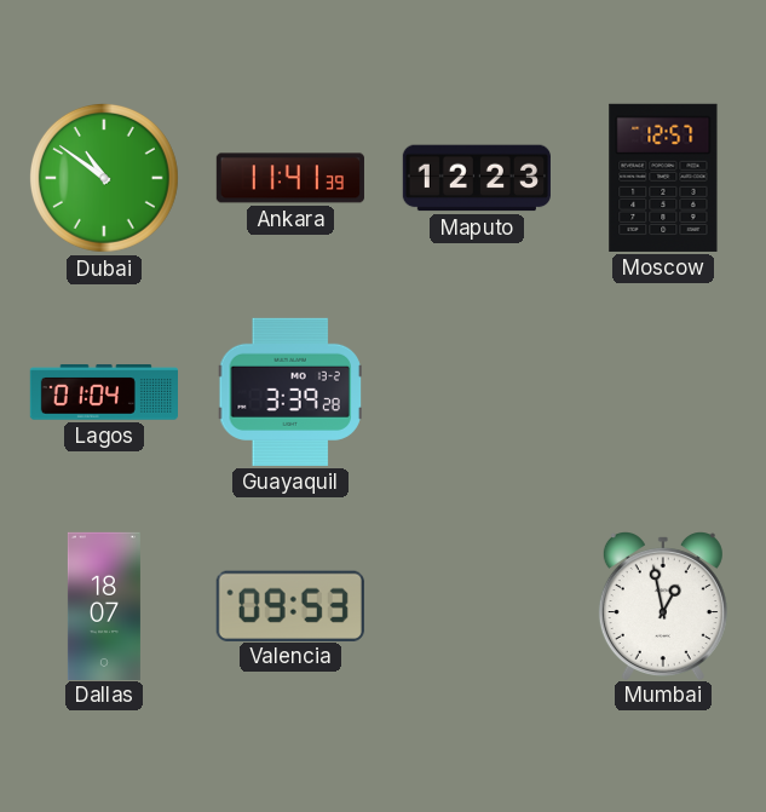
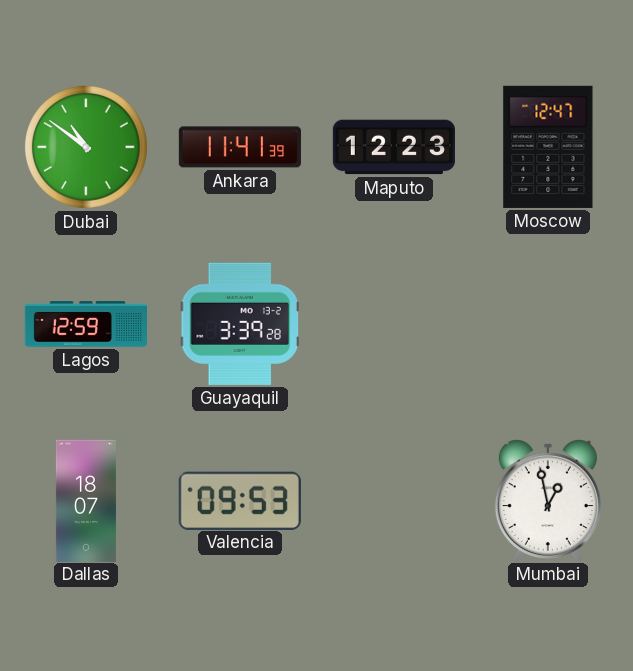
Moscow: 12:57 -> 12:47 (548, 147)
Lagos: 01:04 -> 12:59 (85, 324)
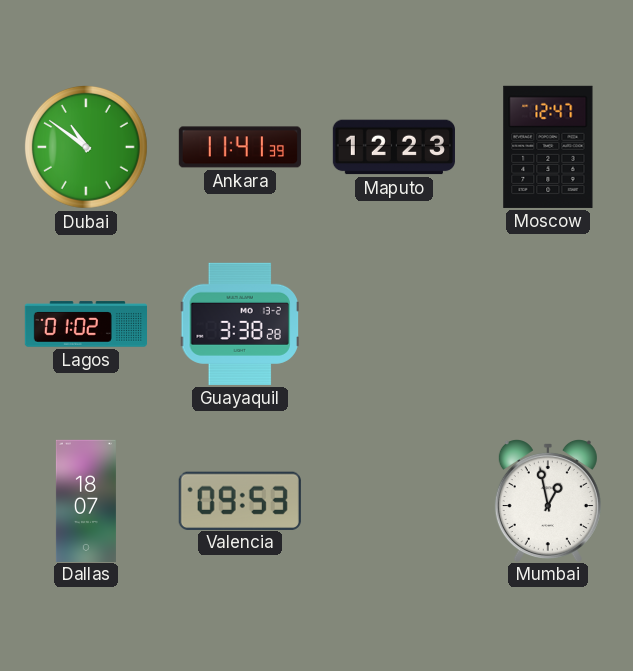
Lagos: 12:59 -> 01:02 (85, 324)
Guayaquil: 3:39 -> 3:38 (240, 324)
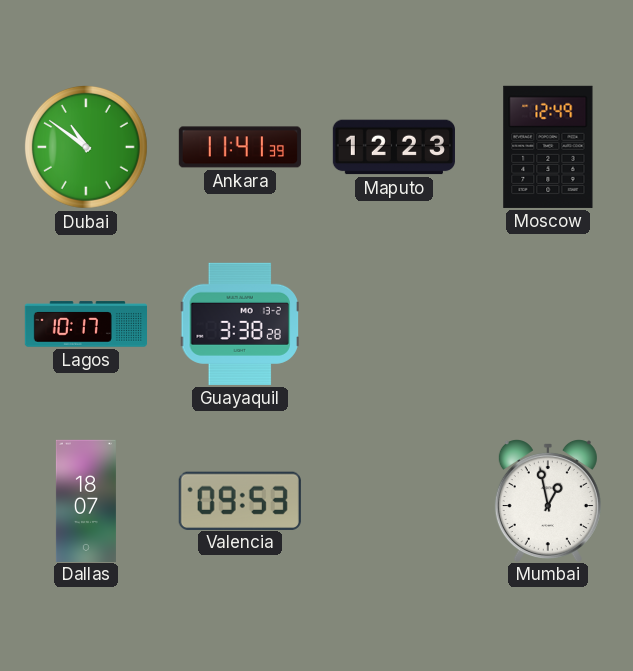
Moscow: 12:47 -> 12:49 (548, 147)
Lagos: 01:02 -> 10:17 (85, 324)
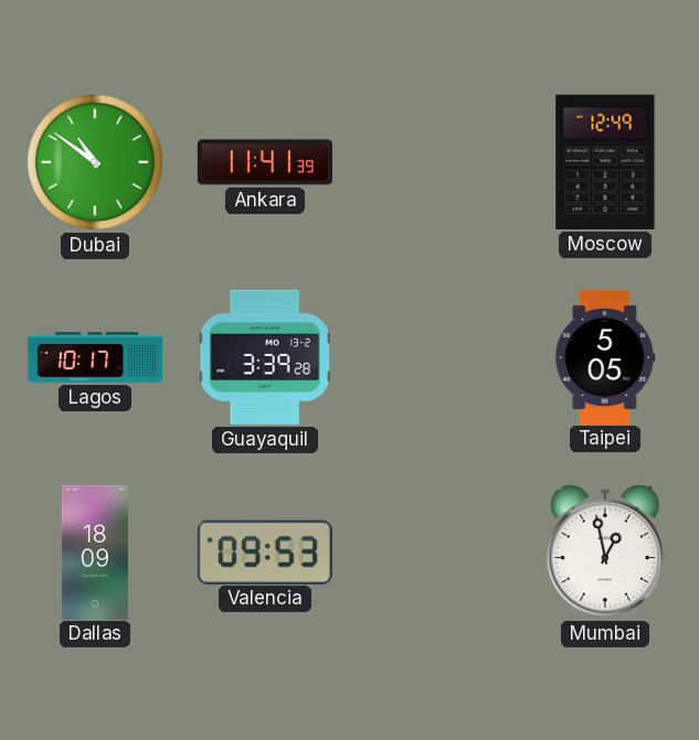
Maputo: 12:23 -> none (394, 147)
Guayaquil: 3:38 -> 3:39 (265, 357)
Taipei: none -> 5:05 (605, 356)
Dallas: 18:07 -> 18:09 (95, 551)
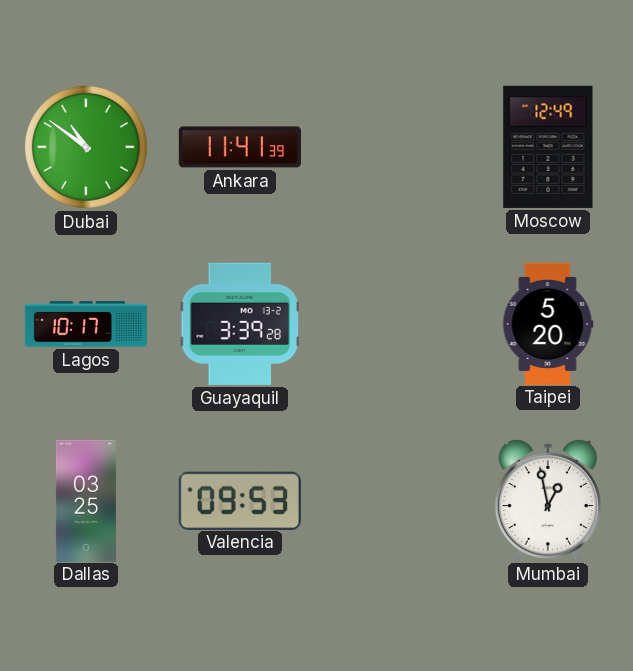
Taipei: 5:05 -> 5:20 (548, 323)
Dallas: 18:09 -> 03:25 (86, 500)
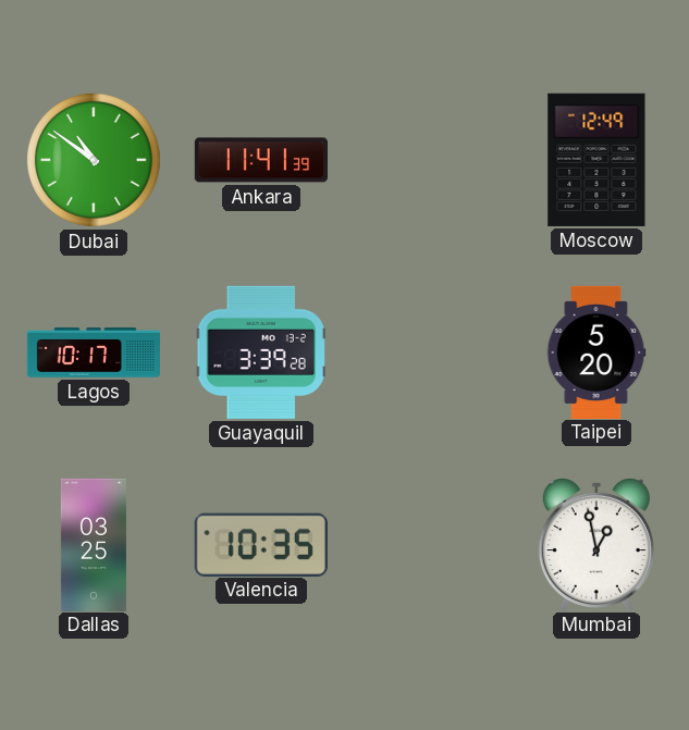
Valencia: 09:53 -> 10:35 (261, 544)
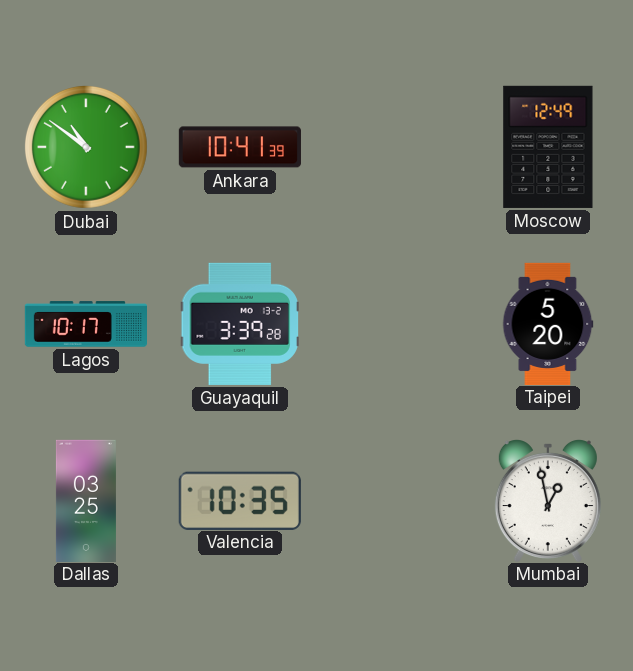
Ankara: 11:41 -> 10:41 (240, 147)
